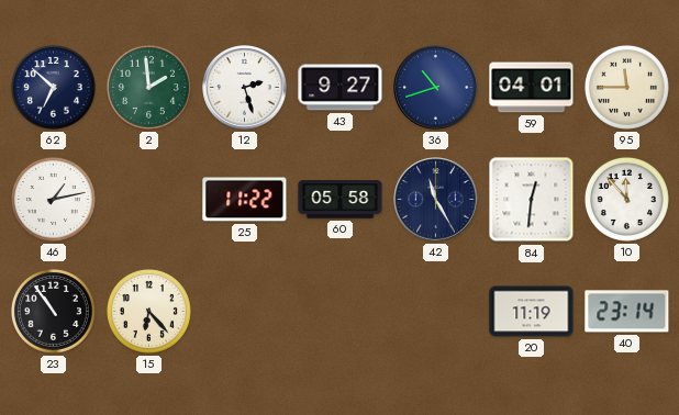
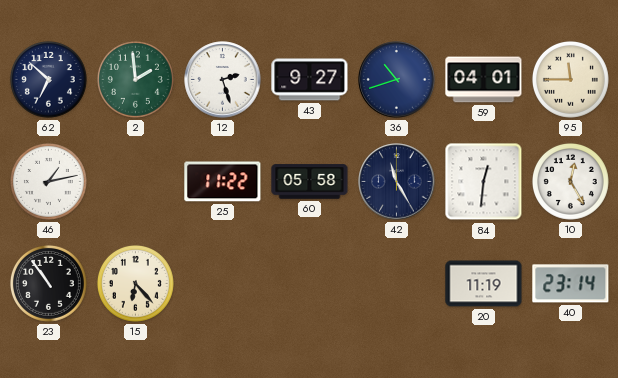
10: 11:53 -> 12:25 (570, 181)
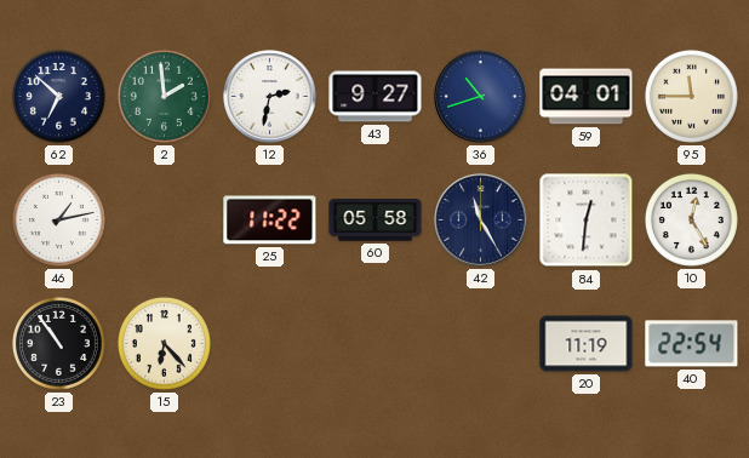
12: 2:27 -> 2:32 (270, 97)
40: 23:14 -> 22:54 (692, 344)
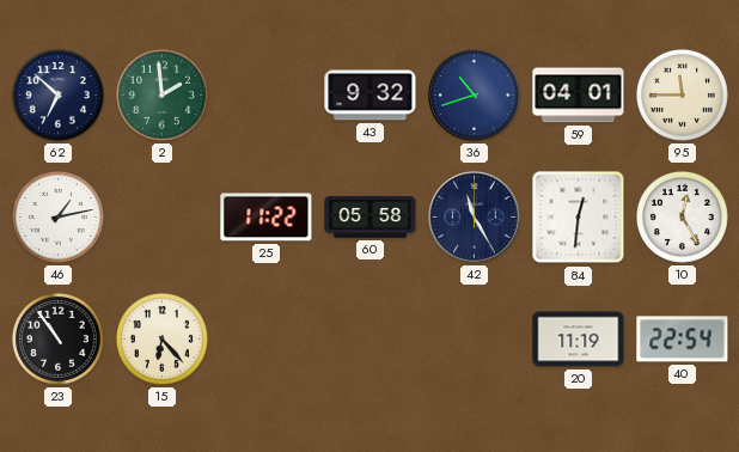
12: 2:32 -> none (270, 97)
43: 9:27 -> 9:32 (371, 96)
